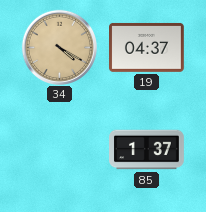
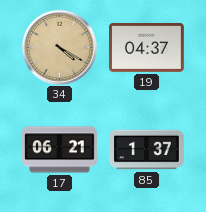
17: none -> 06:21 (60, 150)
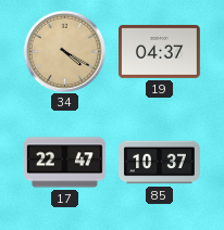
17: 06:21 -> 22:47 (65, 163)
85: 1:37 -> 10:37 (160, 163)
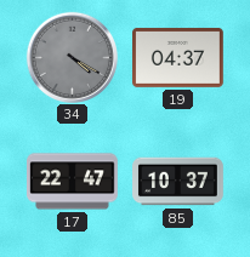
34 dial: champagne -> grey (72, 57)
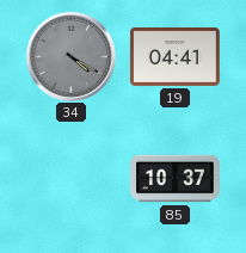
19: 04:37 -> 04:41 (176, 57)
17: 22:47 -> none (73, 182)
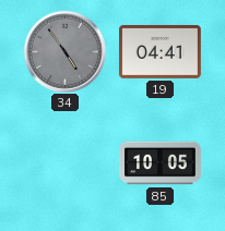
34: 4:20 -> 4:54 (64, 51)
85: 10:37 -> 10:05 (161, 163)
